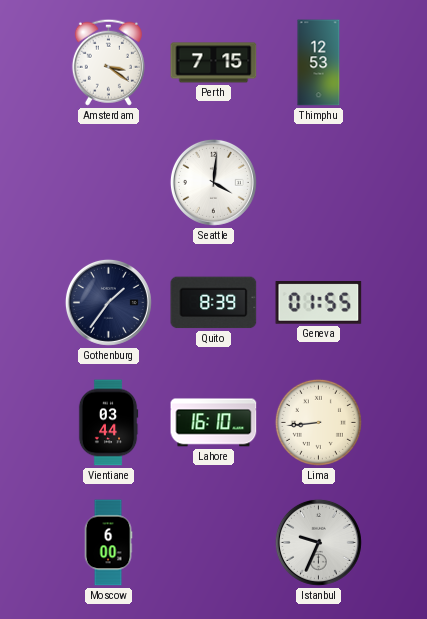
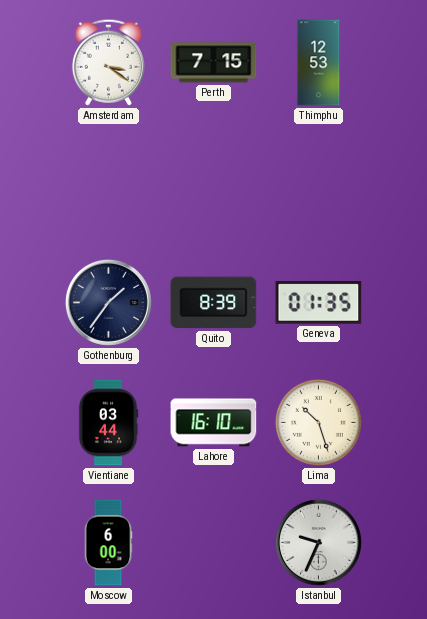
Seattle: 4:01 -> none (213, 182)
Geneva: 01:55 -> 01:35 (319, 303)
Lima: 8:44 -> 10:27 (318, 422)
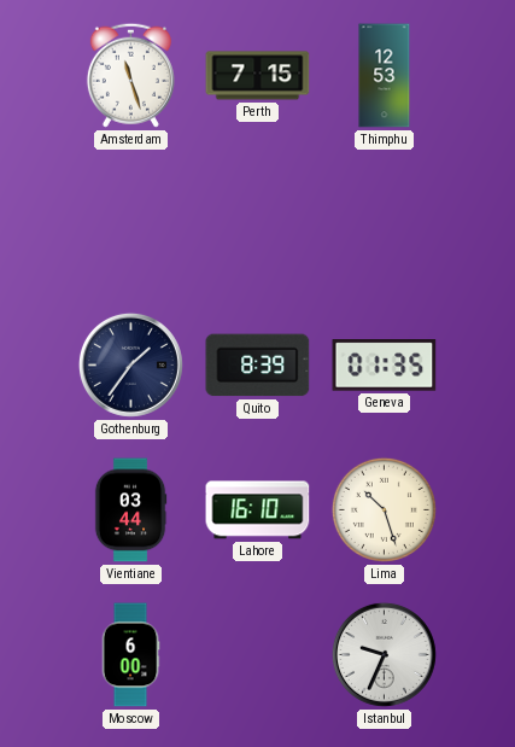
Amsterdam: 3:21 -> 11:27 (130, 75)
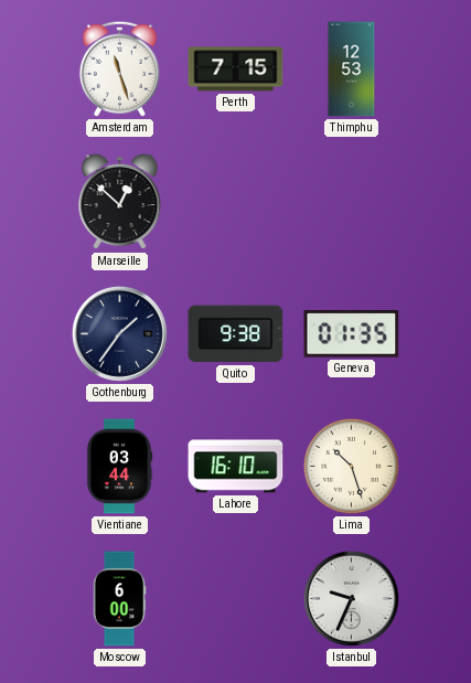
Marseille: none -> 12:52 (120, 202)
Quito: 8:39 -> 9:38 (236, 334)
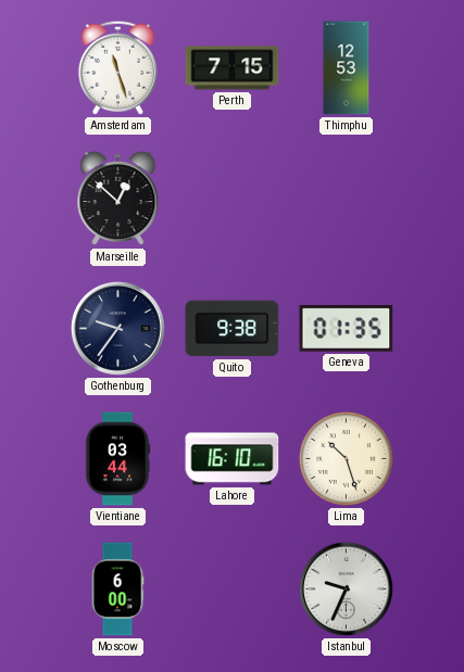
Gothenburg: 1:36 -> 9:36 (117, 328)
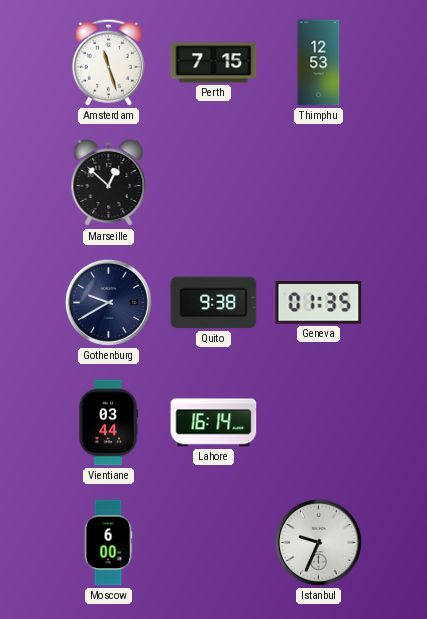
Gothenburg: 9:36 -> 9:40 (108, 302)
Lahore: 16:10 -> 16:14 (214, 423)
Lima: 10:27 -> none (346, 458)
